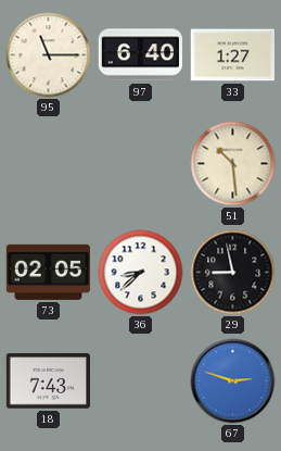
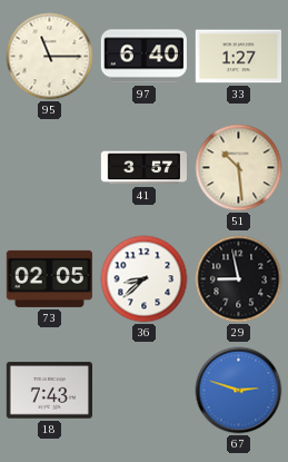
41: none -> 3:57 (143, 168)
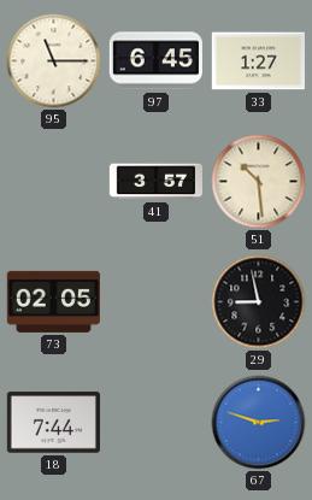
97: 6:40 -> 6:45 (155, 61)
36: 8:38 -> none (145, 279)
18: 7:43 -> 7:44 (53, 423)
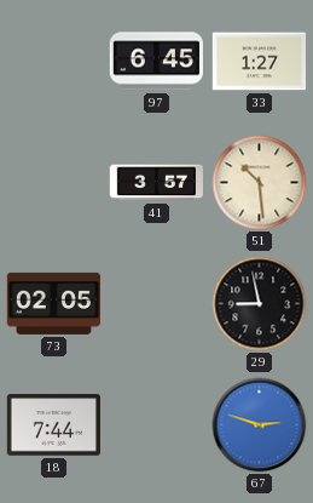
95: 11:15 -> none (54, 61)
